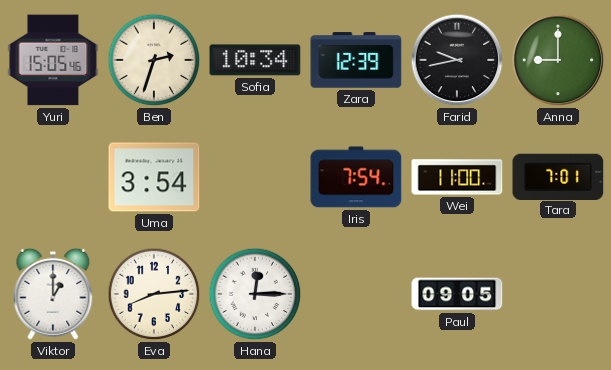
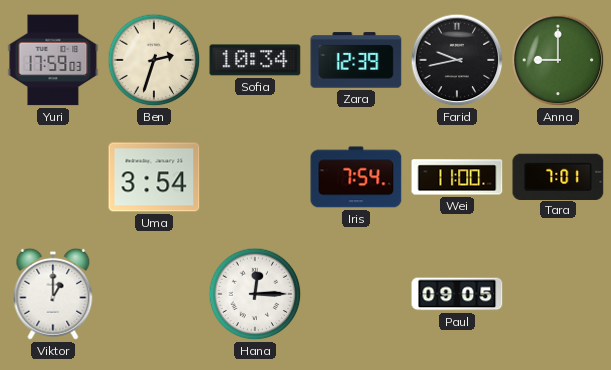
Yuri: 15:05 -> 17:59 (53, 60)
Eva: 8:14 -> none (154, 294)
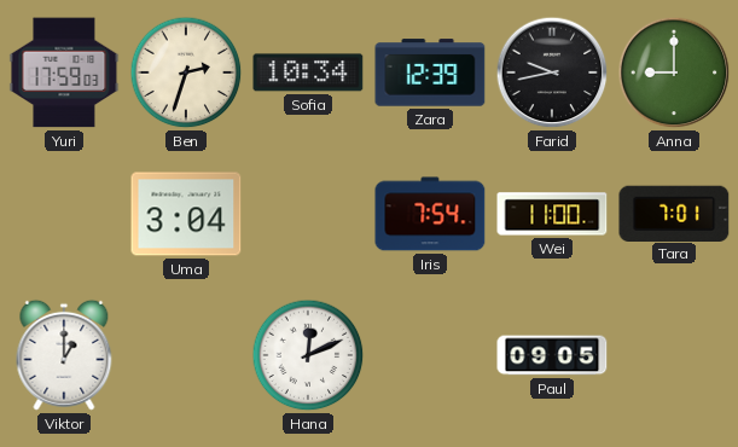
Uma: 3:54 -> 3:04 (186, 214)
Hana: 12:15 -> 12:11 (308, 355)
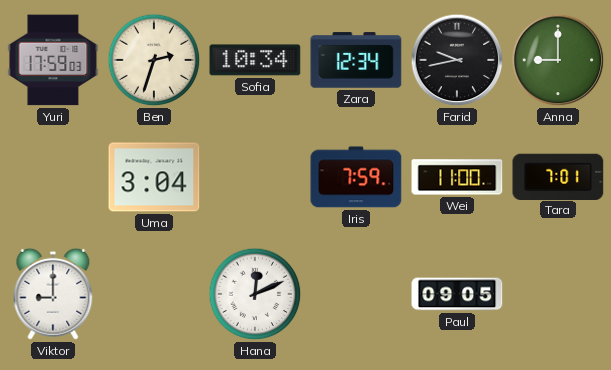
Zara: 12:39 -> 12:34 (356, 60)
Iris: 7:54 -> 7:59 (356, 177)
Viktor: 1:00 -> 9:00 (53, 294)
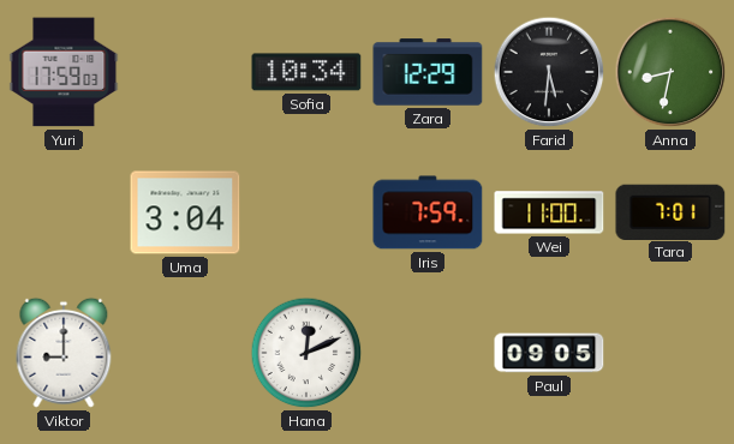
Ben: 2:33 -> none (154, 60)
Zara: 12:34 -> 12:29 (428, 72)
Farid: 9:43 -> 5:31 (549, 72)
Anna: 9:00 -> 8:32 (670, 72)
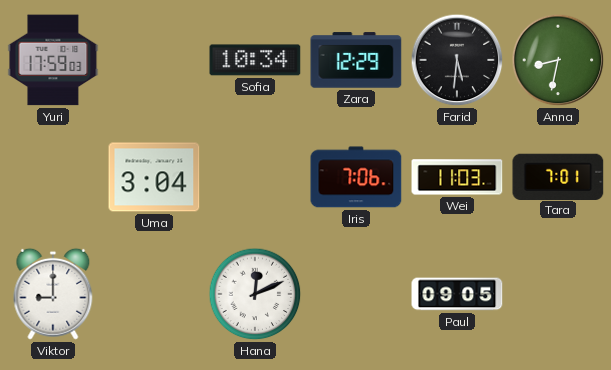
Iris: 7:59 -> 7:06 (356, 177)
Wei: 11:00 -> 11:03 (457, 177)
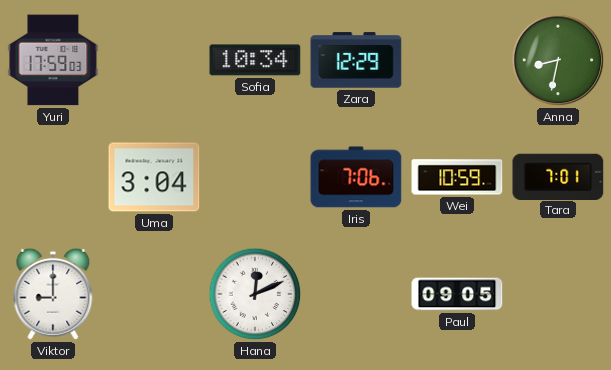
Farid: 5:31 -> none (457, 60)
Wei: 11:03 -> 10:59 (457, 177)
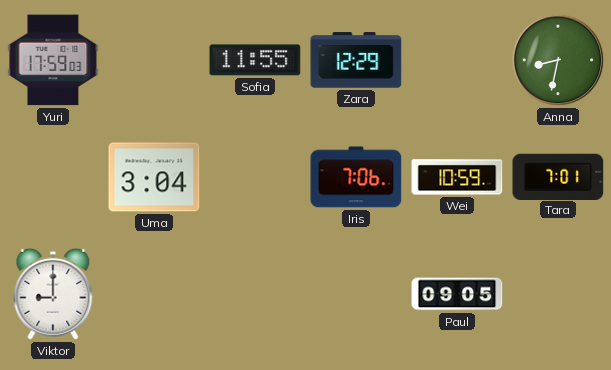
Sofia: 10:34 -> 11:55 (255, 60)
Hana: 12:11 -> none (255, 294)
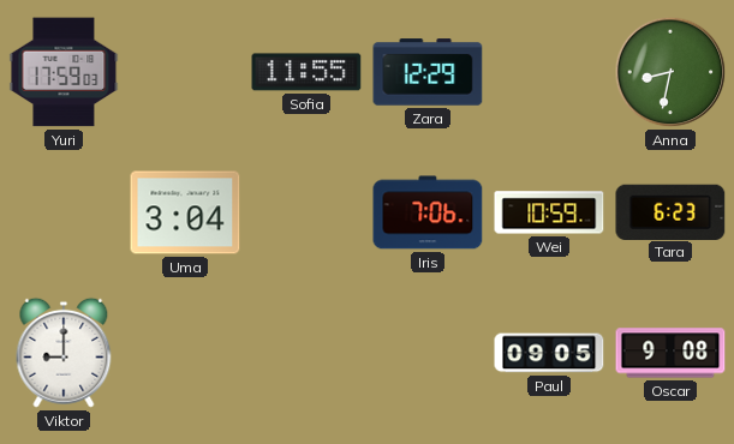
Tara: 7:01 -> 6:23 (670, 211)
Oscar: none -> 9:08 (670, 353)
